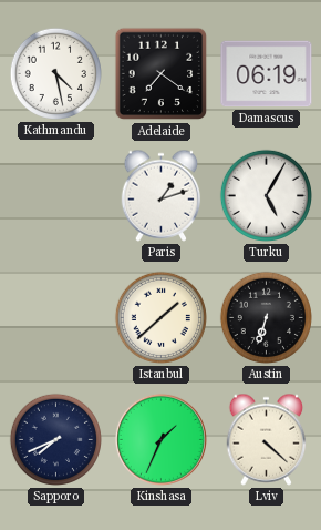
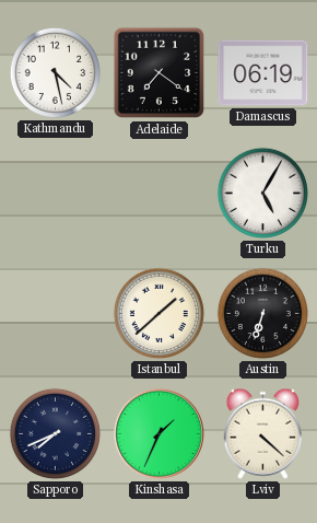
Paris: 1:12 -> none (162, 195)
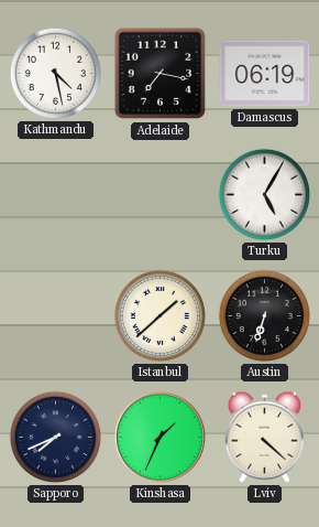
Adelaide: 7:21 -> 7:17 (161, 74)
